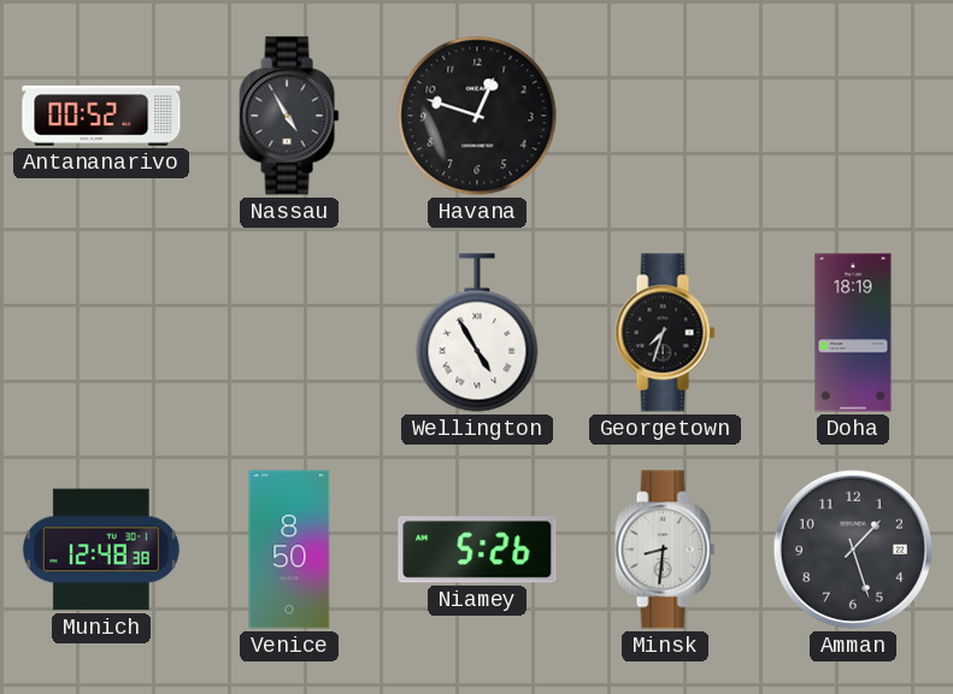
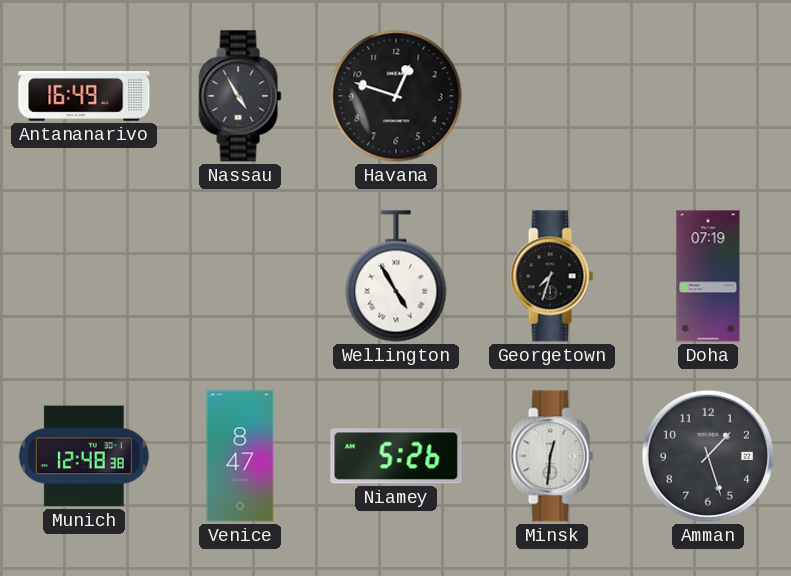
Antananarivo: 00:52 -> 16:49 (84, 96)
Doha: 18:19 -> 07:19 (708, 276)
Venice: 8:50 -> 8:47 (240, 456)
Minsk: 8:31 -> 12:31 (552, 456)
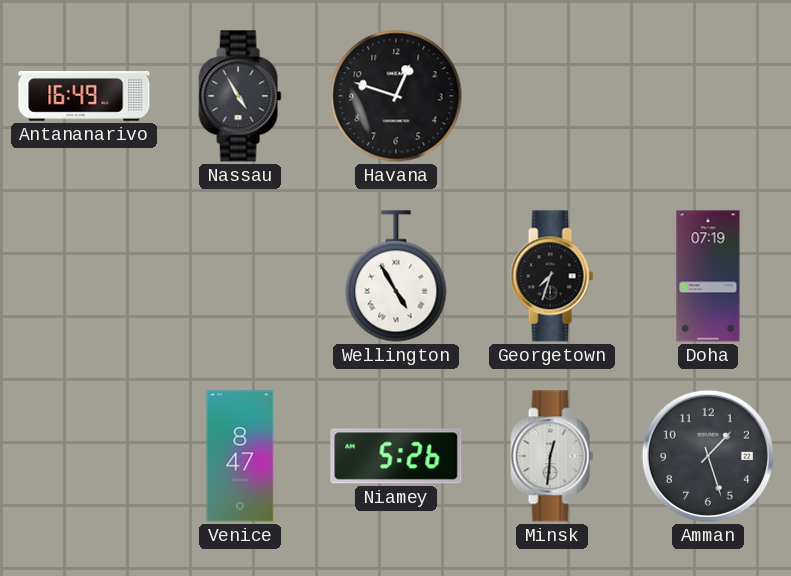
Munich: 12:48 -> none (84, 456)
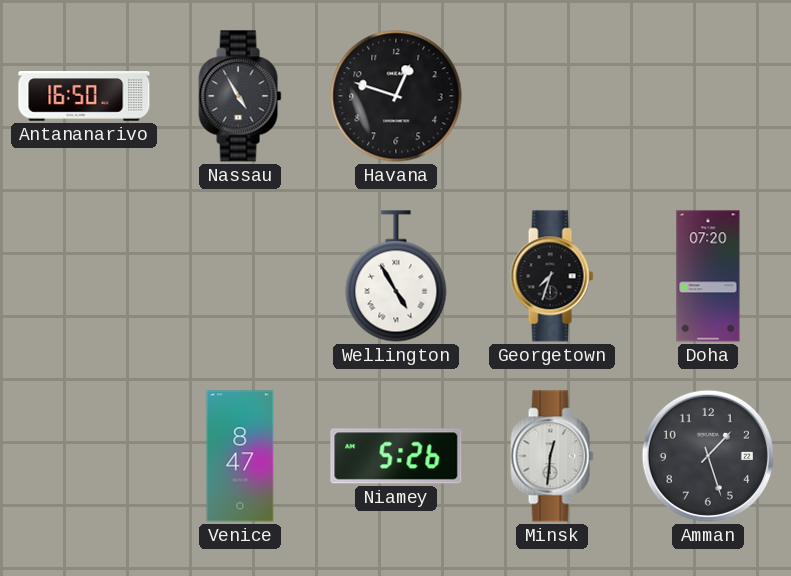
Antananarivo: 16:49 -> 16:50 (84, 96)
Doha: 07:19 -> 07:20 (708, 276)
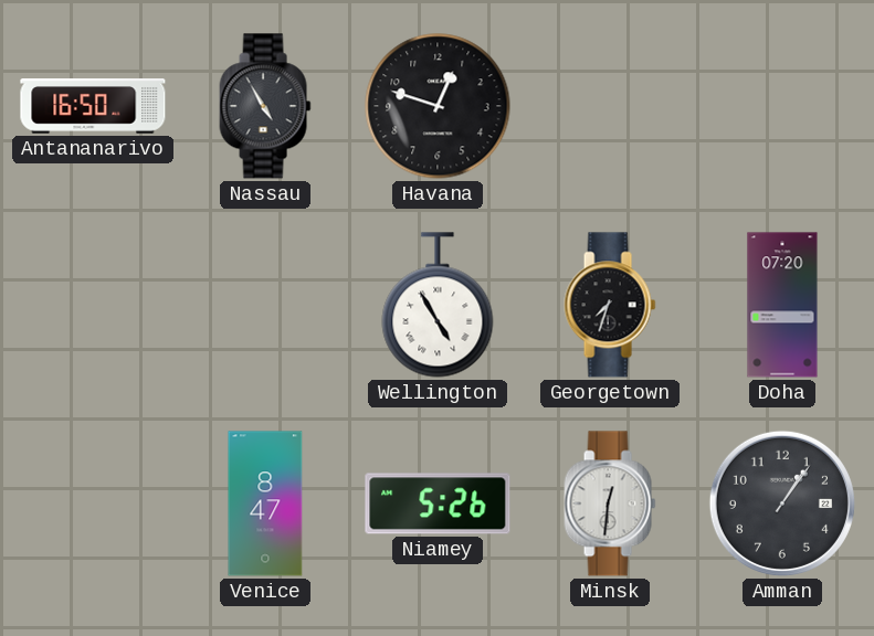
Amman: 1:27 -> 1:06 (782, 504)
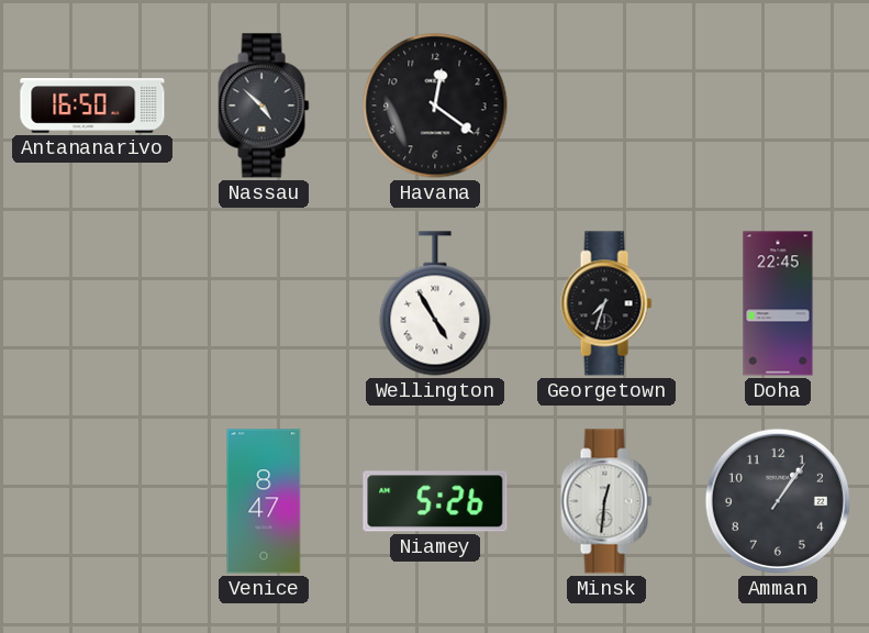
Nassau: 4:55 -> 4:52 (264, 105)
Havana: 12:48 -> 12:21 (435, 105)
Doha: 07:20 -> 22:45 (778, 303)
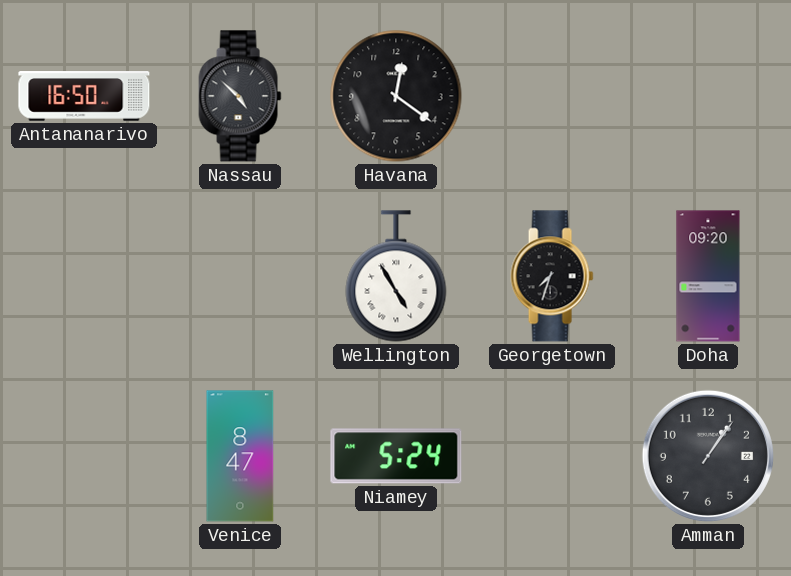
Doha: 22:45 -> 09:20 (708, 276)
Niamey: 5:26 -> 5:24 (396, 456)
Minsk: 12:31 -> none (606, 501)
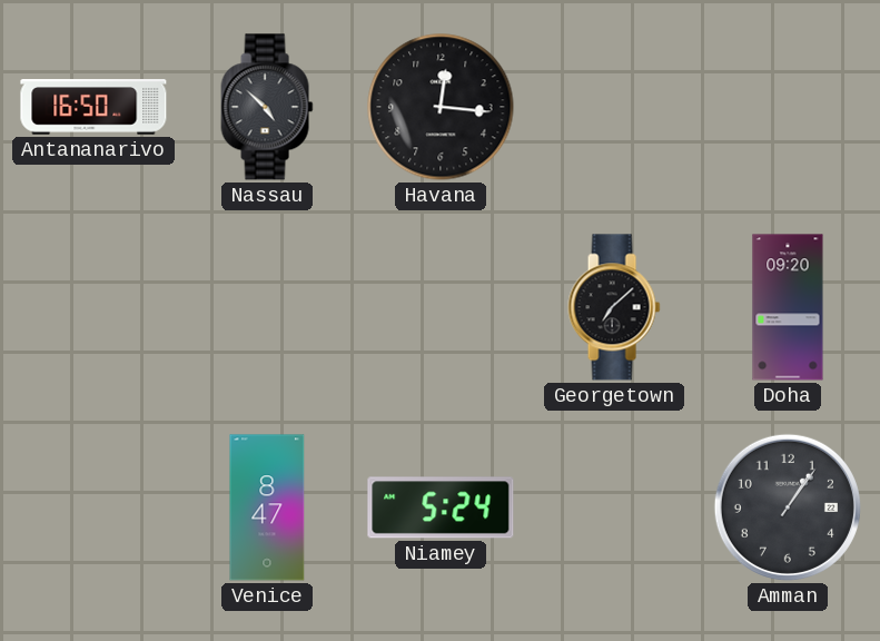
Havana: 12:21 -> 12:16 (441, 107)
Wellington: 4:55 -> none (396, 276)
Georgetown: 7:33 -> 7:08 (614, 307)
